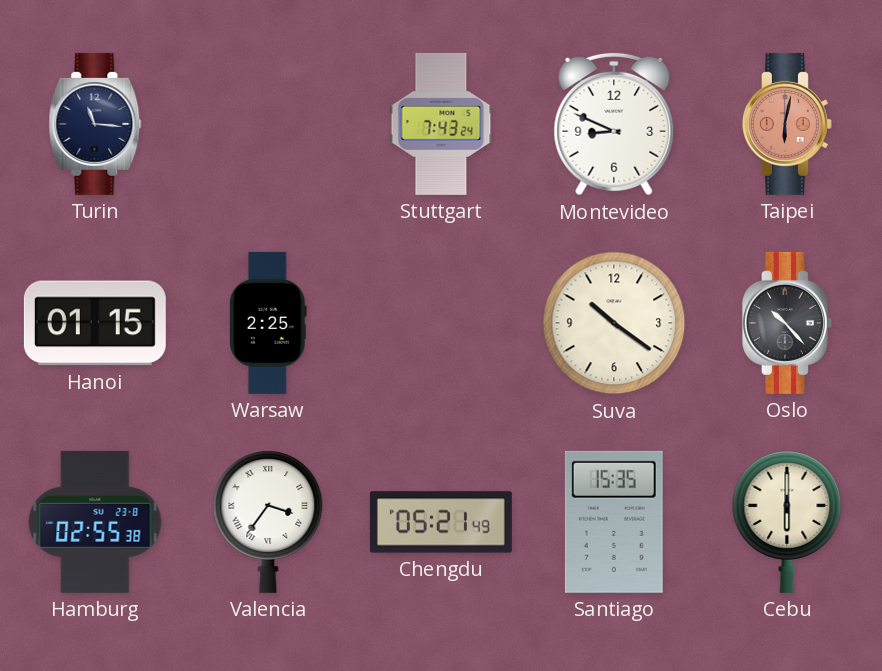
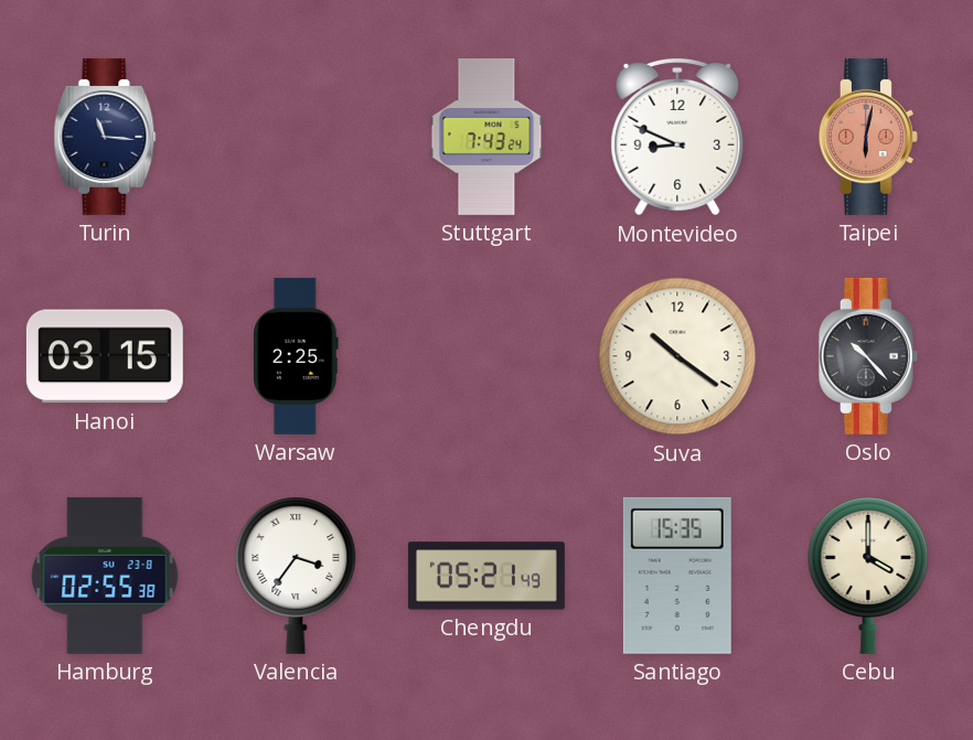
Hanoi: 01:15 -> 03:15 (105, 356)
Cebu: 6:00 -> 4:00 (868, 576)
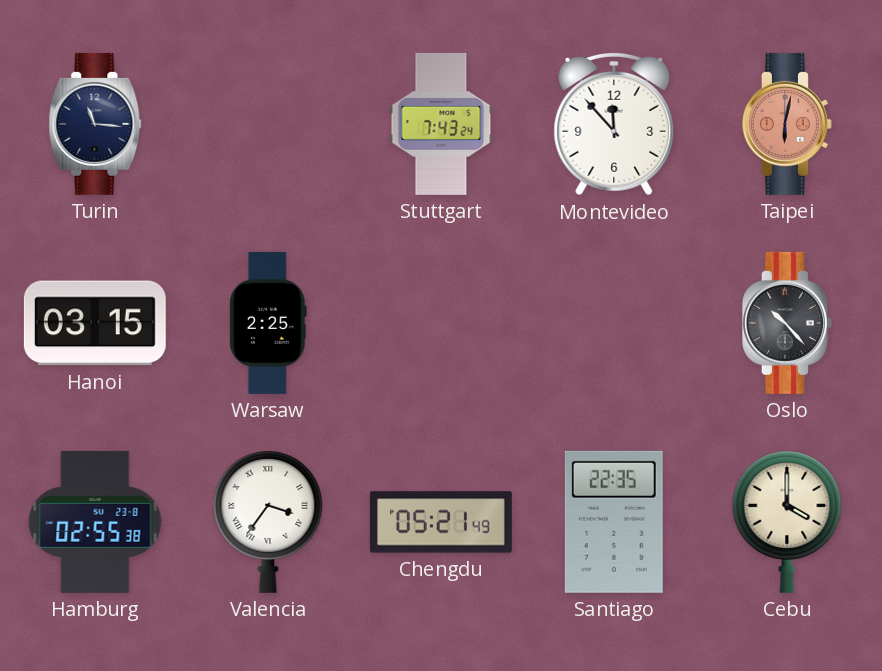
Montevideo: 8:49 -> 11:53 (614, 124)
Suva: 10:21 -> none (677, 356)
Santiago: 15:35 -> 22:35 (614, 522)
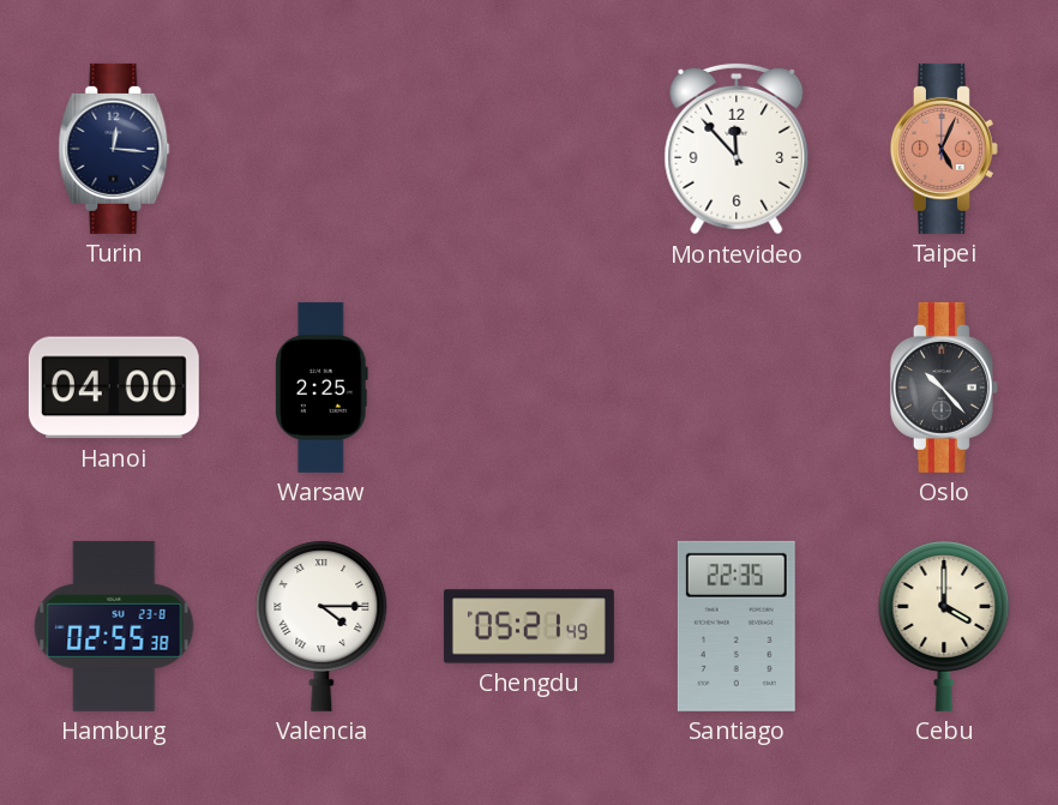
Turin: 11:16 -> 12:16 (114, 149)
Stuttgart: 7:43 -> none (441, 124)
Taipei: 6:02 -> 5:04 (944, 149)
Hanoi: 03:15 -> 04:00 (114, 388)
Valencia: 3:36 -> 4:15 (321, 626)
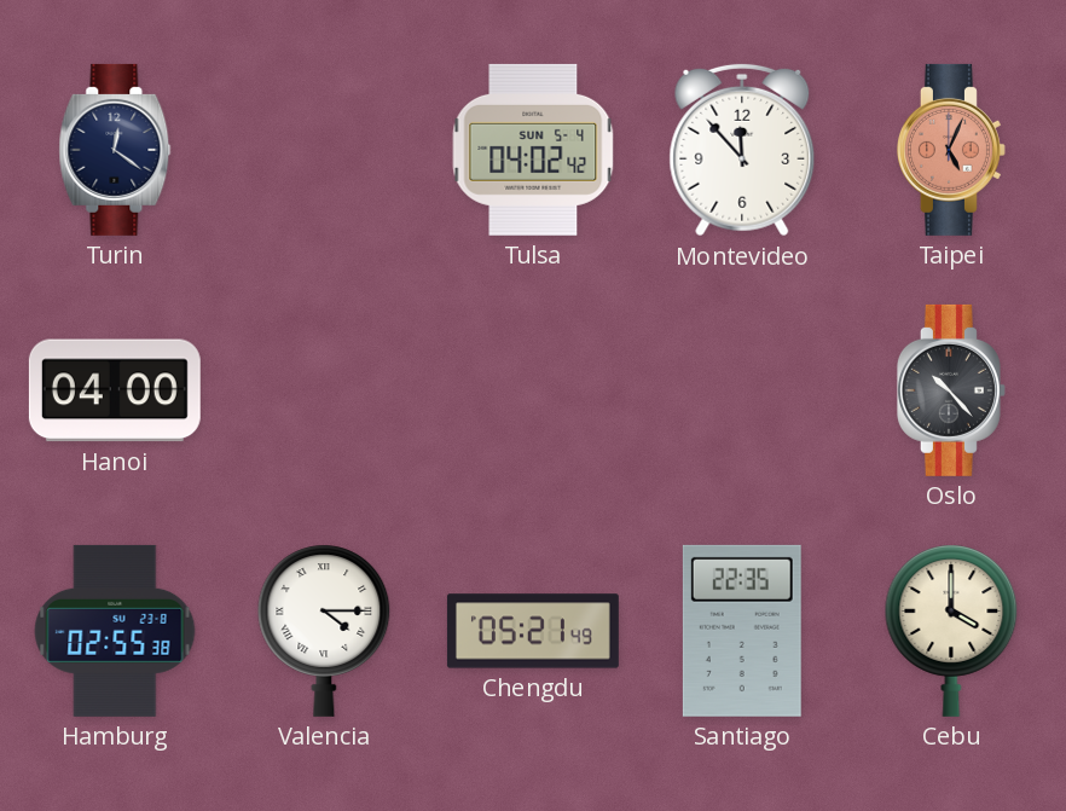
Turin: 12:16 -> 12:21 (115, 150)
Tulsa: none -> 04:02 (533, 150)
Warsaw: 2:25 -> none (321, 388)
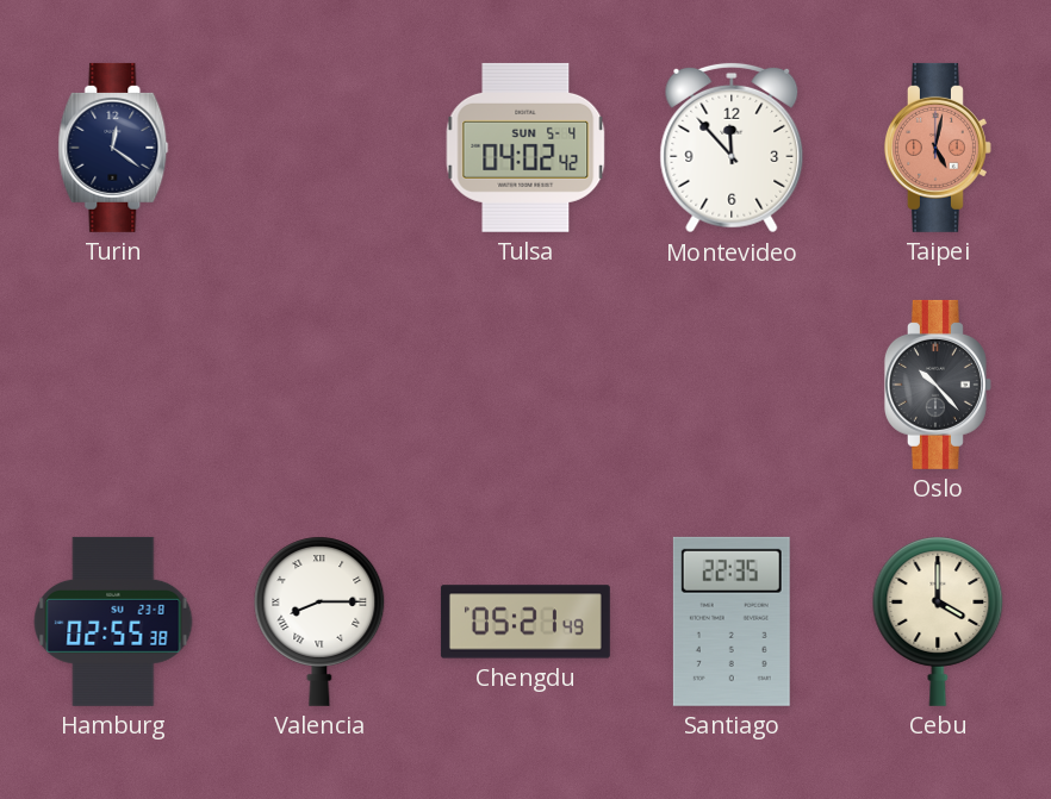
Taipei: 5:04 -> 5:02 (938, 148)
Hanoi: 04:00 -> none (115, 390)
Valencia: 4:15 -> 8:15 (319, 622)
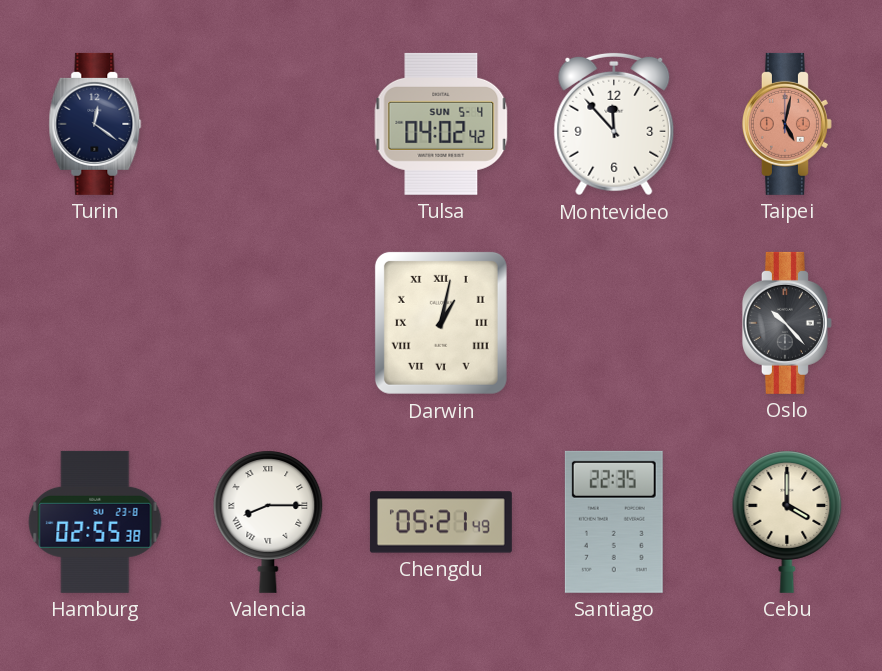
Darwin: none -> 1:02 (441, 323)
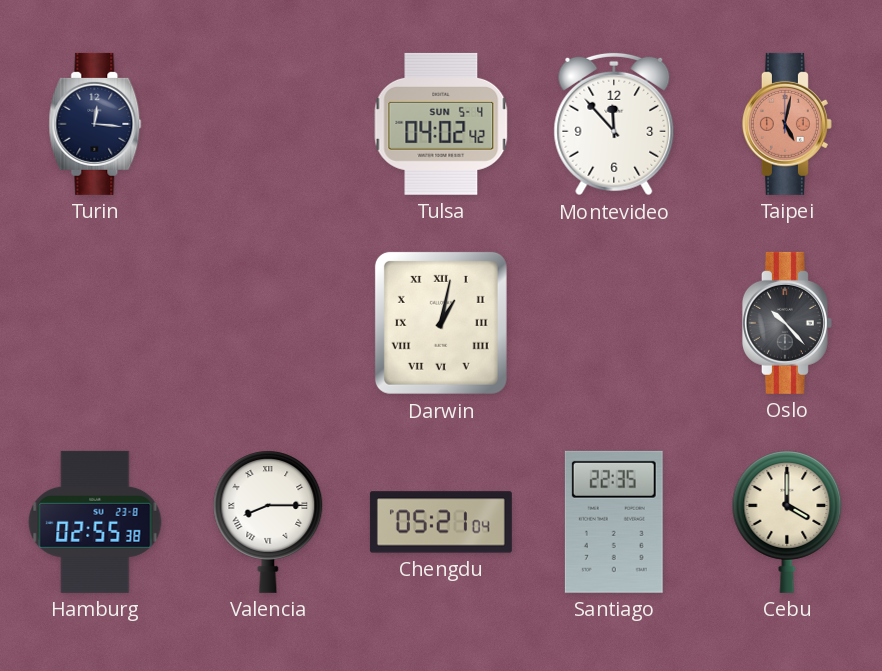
Turin: 12:21 -> 12:16 (95, 124)
Chengdu: 05:21:49 -> 05:21:04 (441, 522)
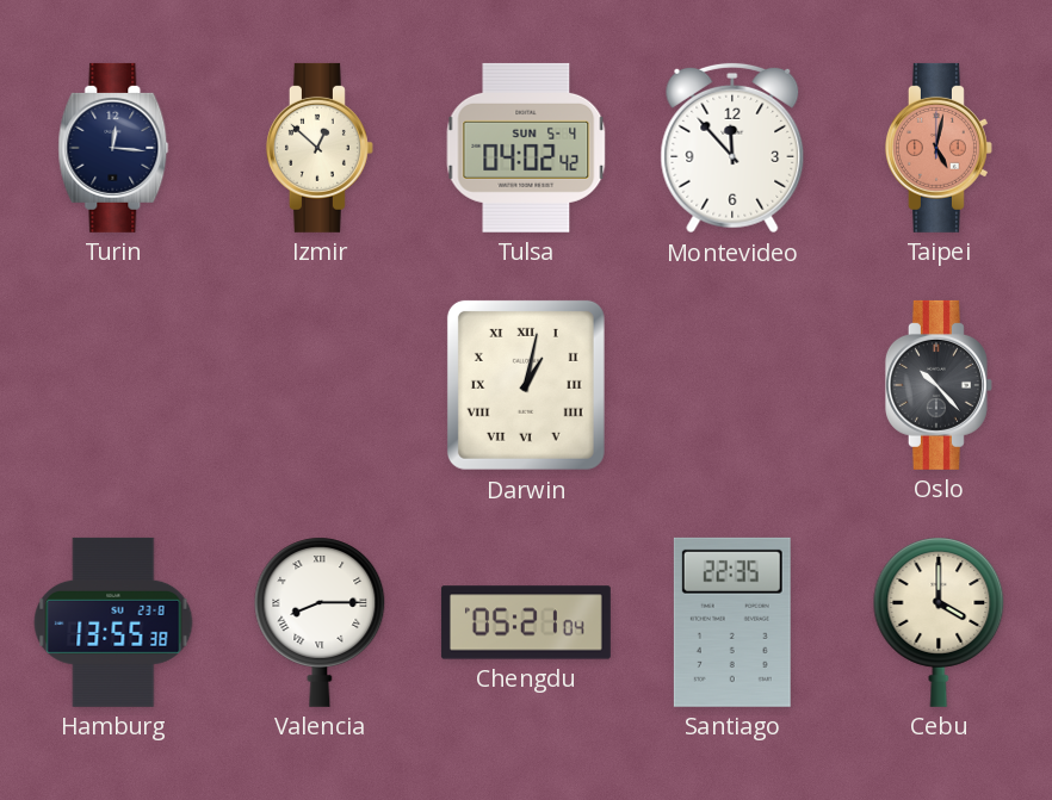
Izmir: none -> 12:52 (320, 148)
Hamburg: 02:55 -> 13:55 (113, 622)
